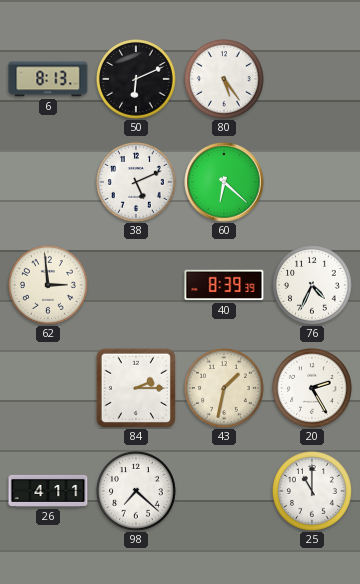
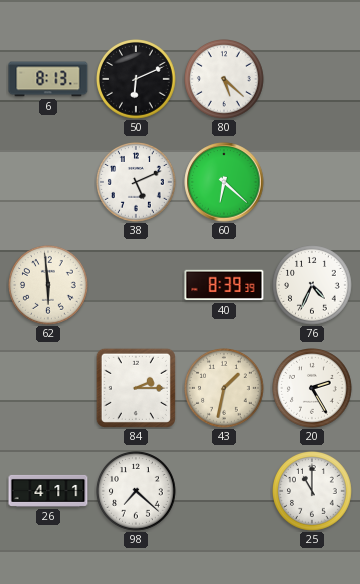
80: 5:24 -> 5:22 (225, 80)
62: 2:59 -> 5:59 (49, 286)
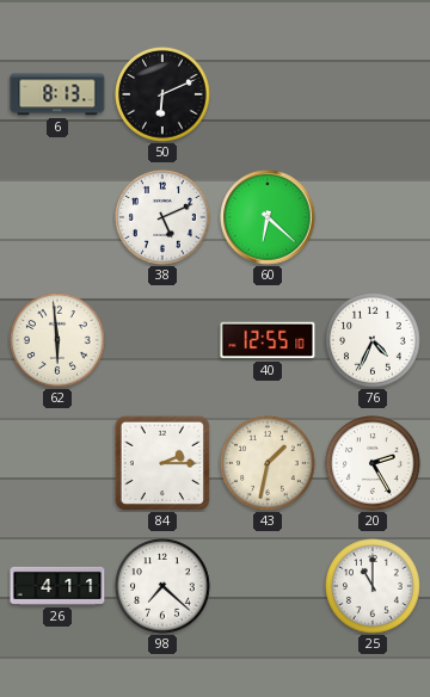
80: 5:22 -> none (225, 80)
40: 8:39 -> 12:55 (268, 340)
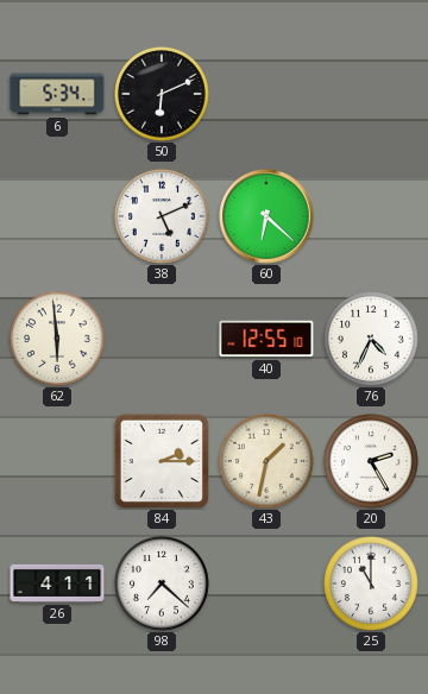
6: 8:13 -> 5:34 (57, 94)
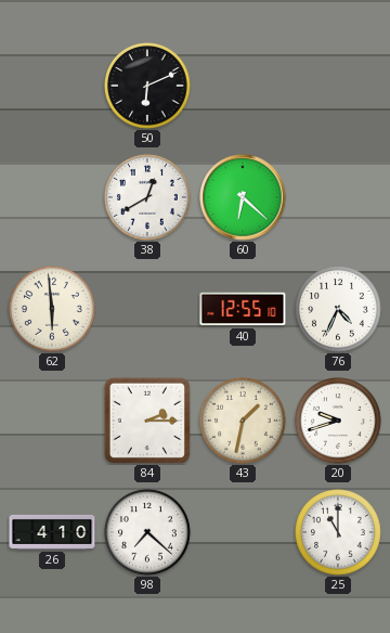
6: 5:34 -> none (57, 94)
38: 5:11 -> 12:40 (148, 198)
20: 2:25 -> 9:42 (339, 422)
26: 4:11 -> 4:10 (52, 532)
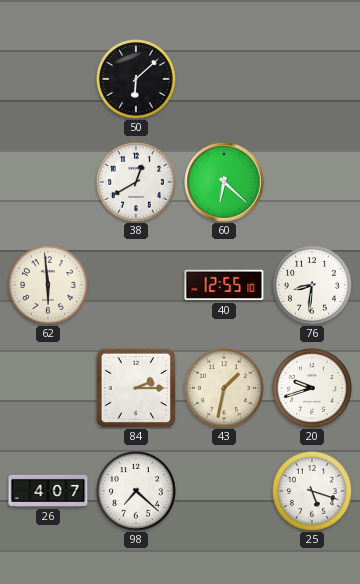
50: 6:11 -> 6:08 (137, 80)
76: 4:34 -> 8:31 (313, 286)
26: 4:10 -> 4:07 (48, 491)
25: 11:00 -> 5:18 (313, 492)
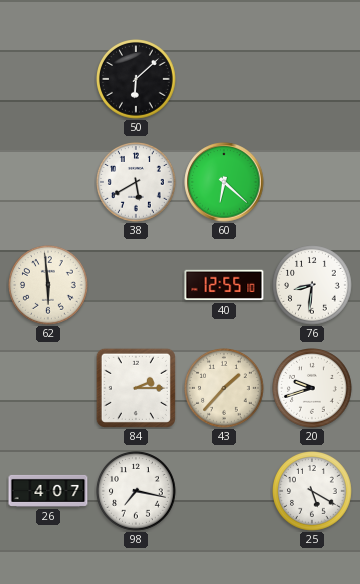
38: 12:40 -> 5:40 (137, 183)
43: 1:32 -> 1:37 (225, 389)
98: 7:22 -> 7:17 (137, 492)
25: 5:18 -> 5:20 (313, 492)
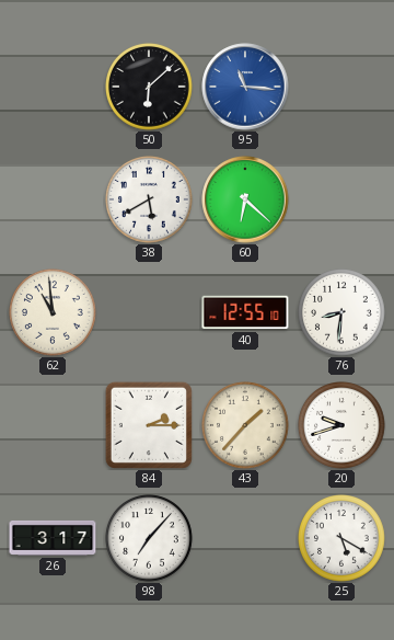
95: none -> 11:16 (245, 87)
62: 5:59 -> 10:59 (54, 313)
26: 4:07 -> 3:17 (53, 538)
98: 7:17 -> 7:07 (150, 539)
